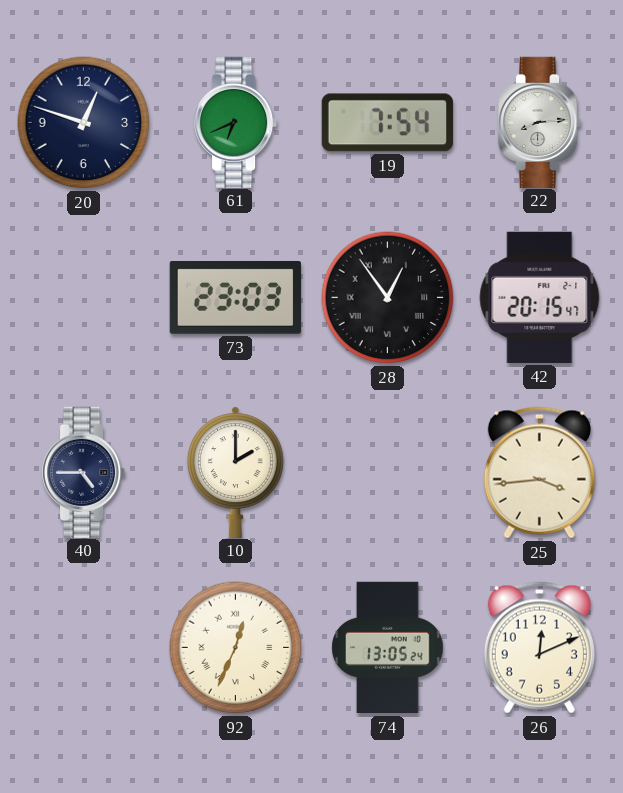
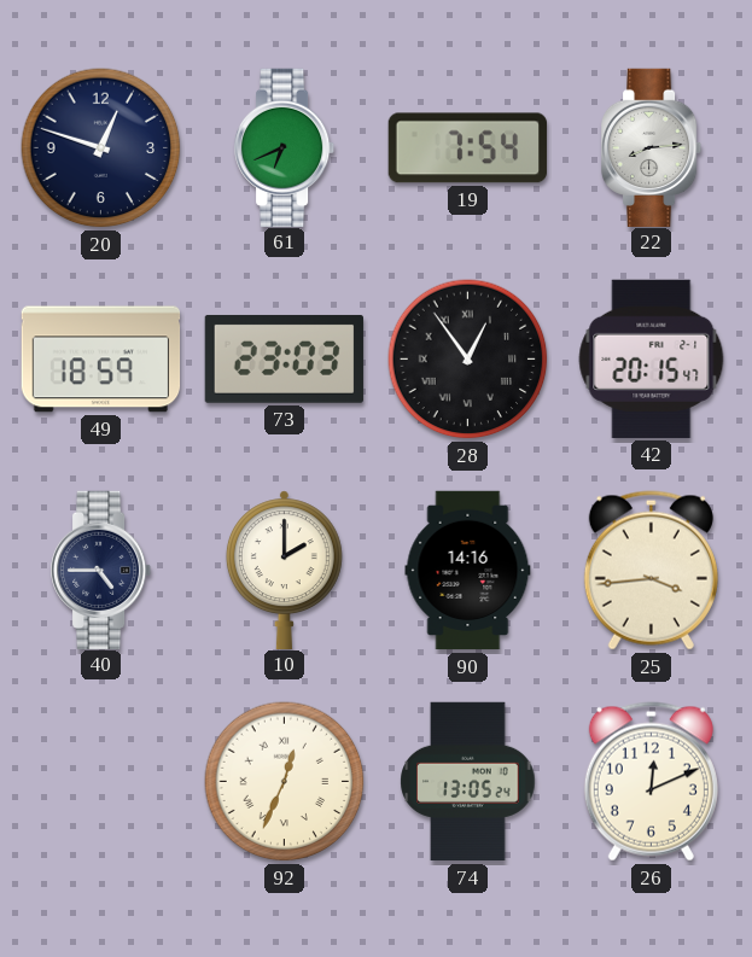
49: none -> 18:59 (101, 360)
90: none -> 14:16 (468, 571)
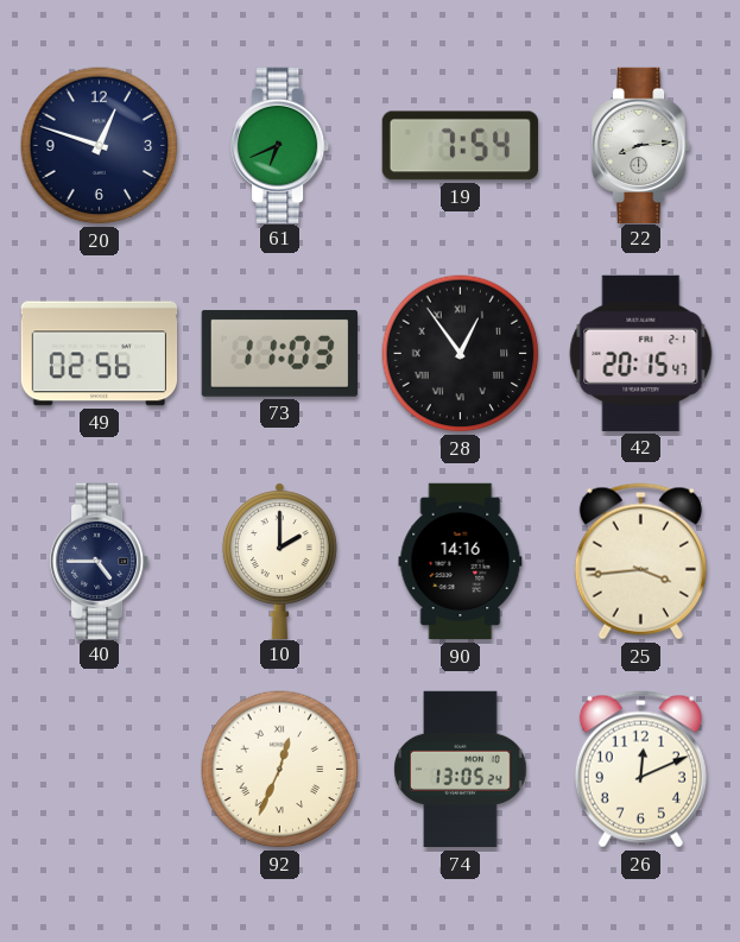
49: 18:59 -> 02:56 (100, 354)
73: 23:03 -> 11:03 (279, 353)
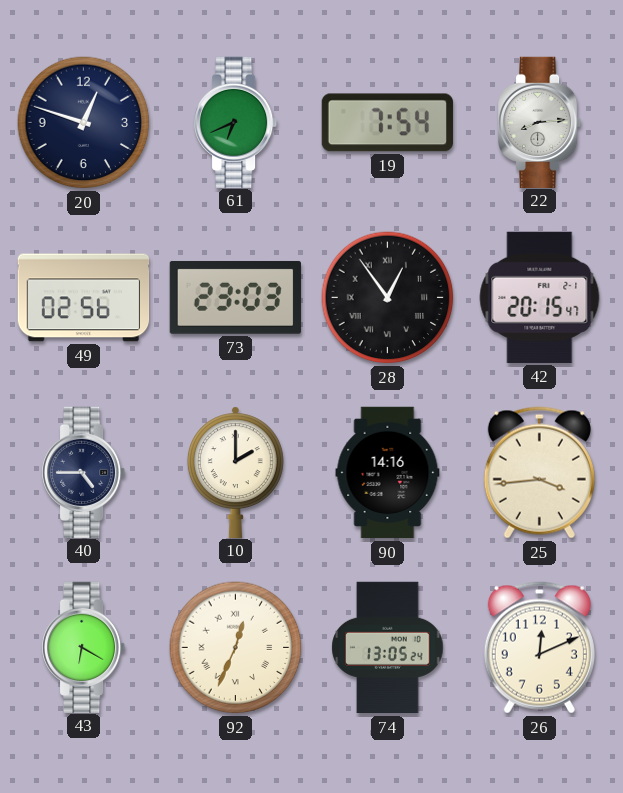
73: 11:03 -> 23:03 (235, 297)
43: none -> 6:20 (85, 647)
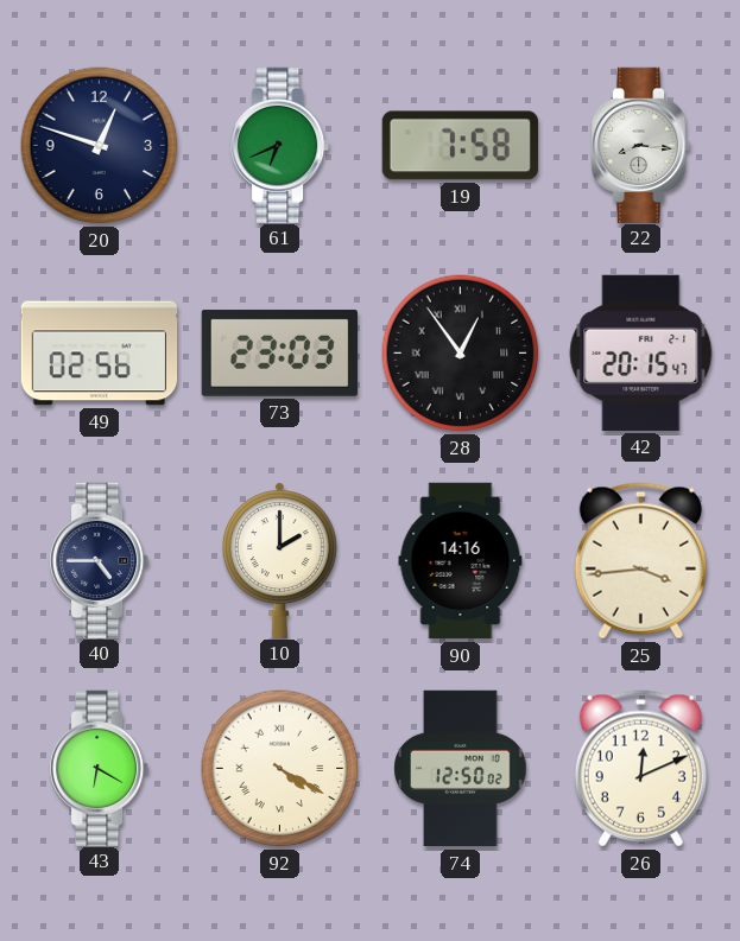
19: 7:54 -> 7:58 (460, 146)
22: 8:14 -> 8:16 (643, 145)
92: 12:34 -> 4:20 (280, 769)
74: 13:05 -> 12:50 (461, 769)
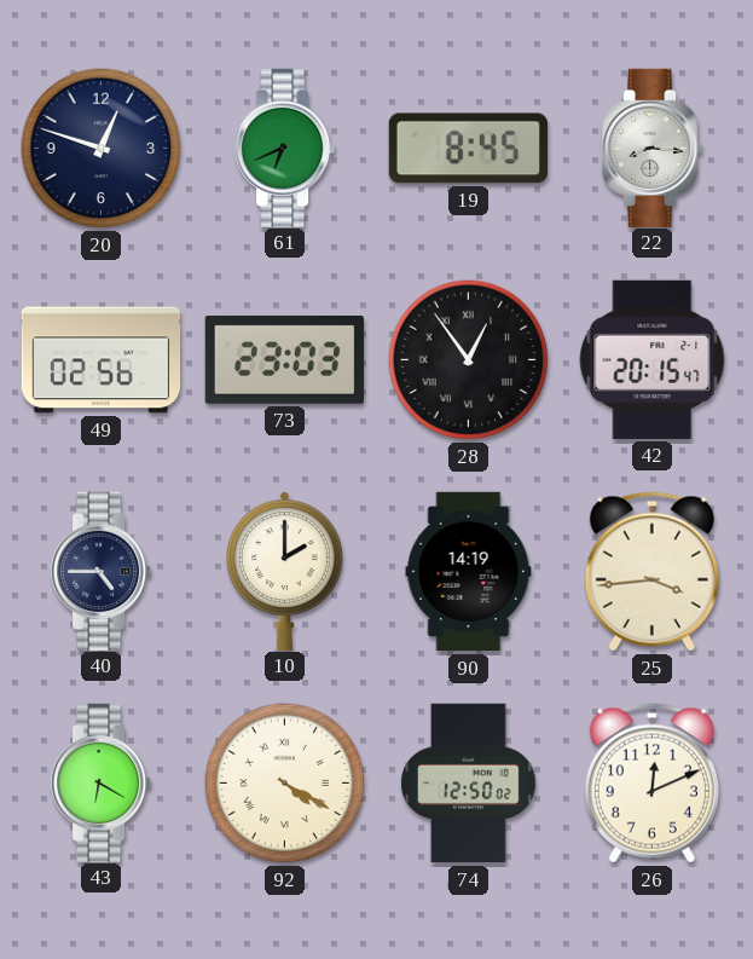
19: 7:58 -> 8:45 (468, 149)
90: 14:16 -> 14:19 (469, 572)
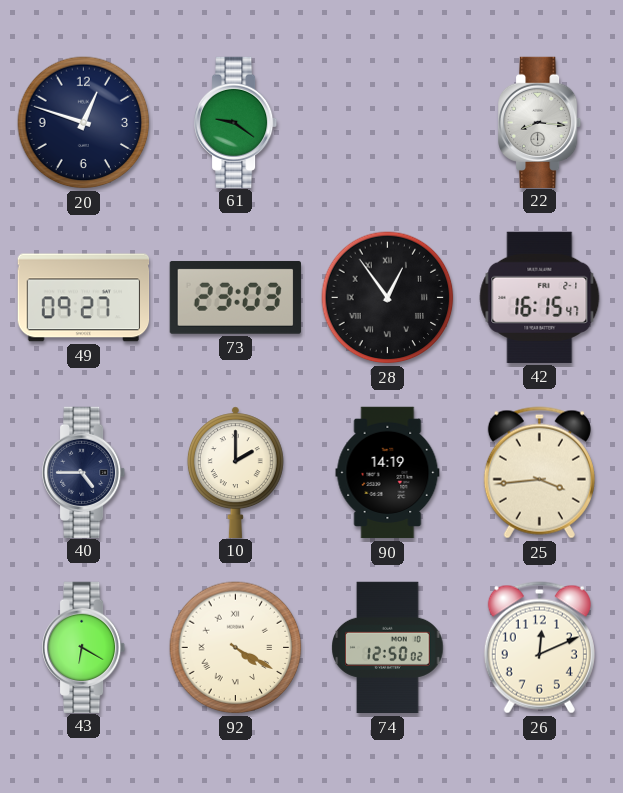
61: 6:41 -> 9:21 (237, 122)
19: 8:45 -> none (468, 149)
49: 02:56 -> 09:27 (84, 298)
42: 20:15 -> 16:15 (540, 297)
